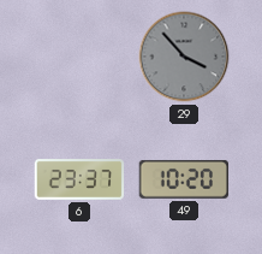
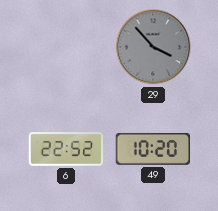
6: 23:37 -> 22:52 (66, 150)
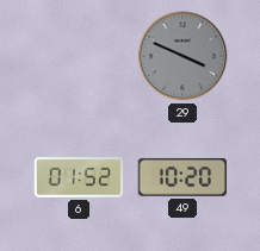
29: 3:53 -> 3:49 (182, 56)
6: 22:52 -> 01:52 (79, 178)
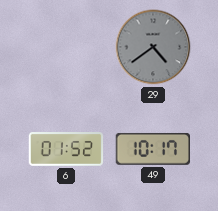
29: 3:49 -> 4:39 (153, 47)
49: 10:20 -> 10:17 (152, 149)
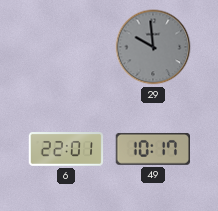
29: 4:39 -> 9:59 (153, 47)
6: 01:52 -> 22:01 (66, 150)
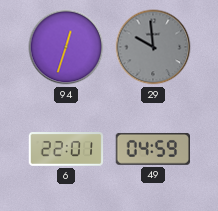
94: none -> 12:33 (66, 47)
49: 10:17 -> 04:59 (152, 149)
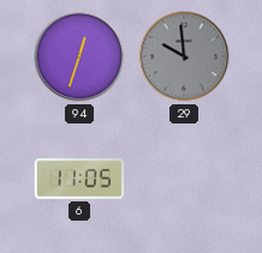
6: 22:01 -> 11:05 (79, 180)
49: 04:59 -> none (152, 149)
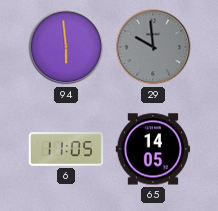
94: 12:33 -> 5:59 (66, 47)
65: none -> 14:05 (153, 149)
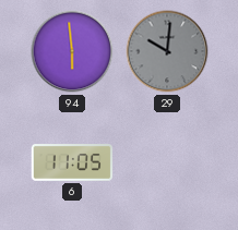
29: 9:59 -> 10:01 (167, 51)
65: 14:05 -> none (153, 149)
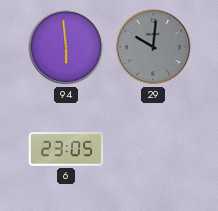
6: 11:05 -> 23:05 (66, 150)
